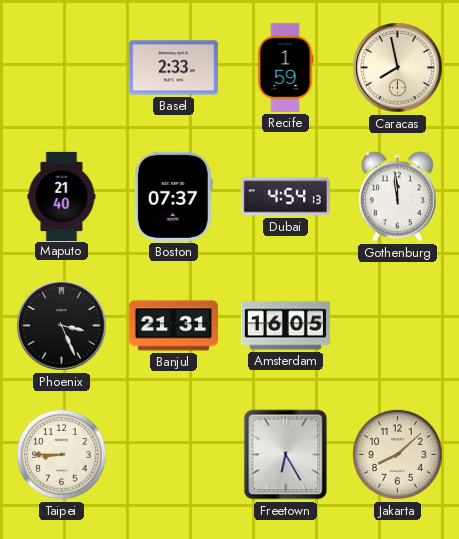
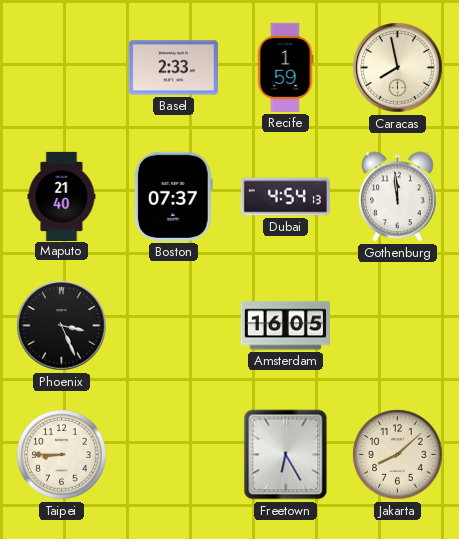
Banjul: 21:31 -> none (173, 326)
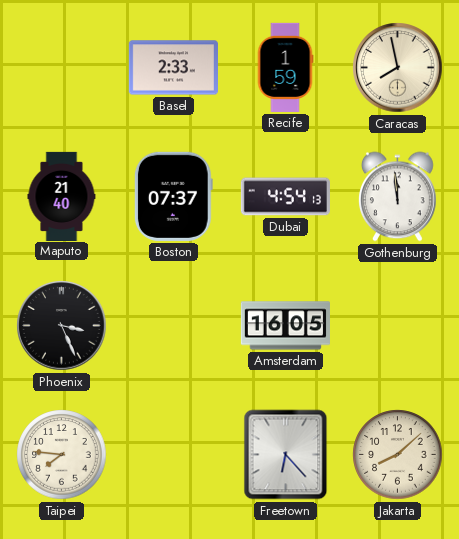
Taipei: 8:45 -> 7:46 (62, 455)
Freetown: 6:25 -> 6:23 (286, 455)
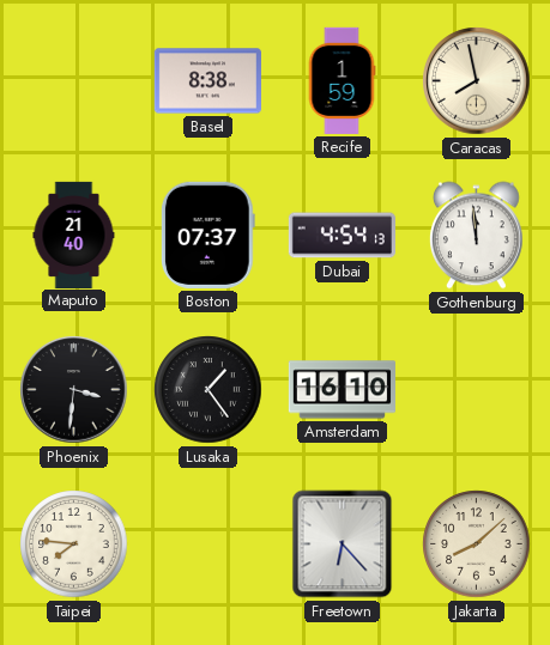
Basel: 2:33 -> 8:38 (207, 81)
Phoenix: 3:26 -> 3:31 (74, 390)
Lusaka: none -> 1:24 (208, 390)
Amsterdam: 16:05 -> 16:10 (342, 390)
